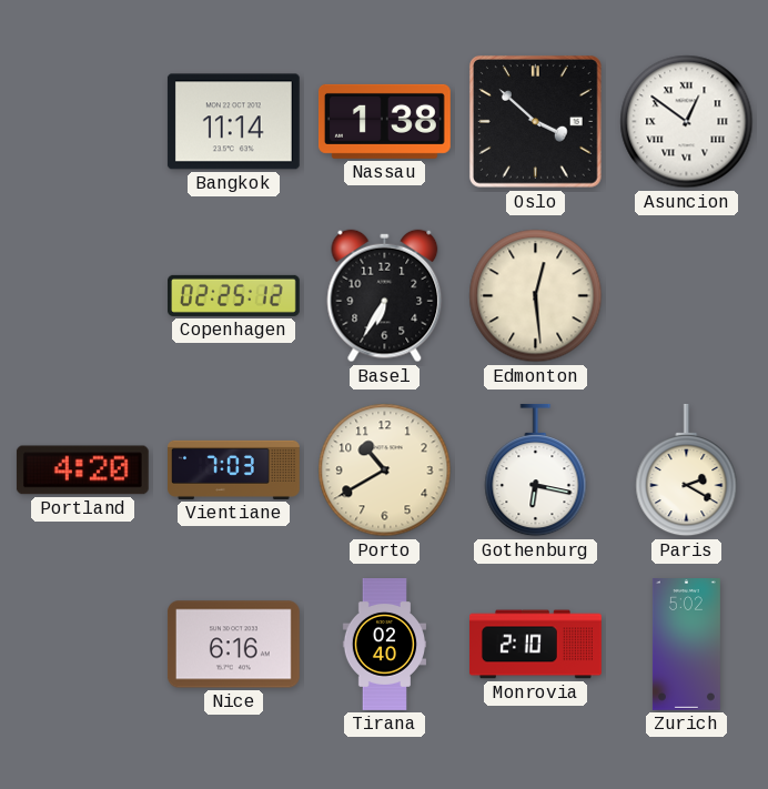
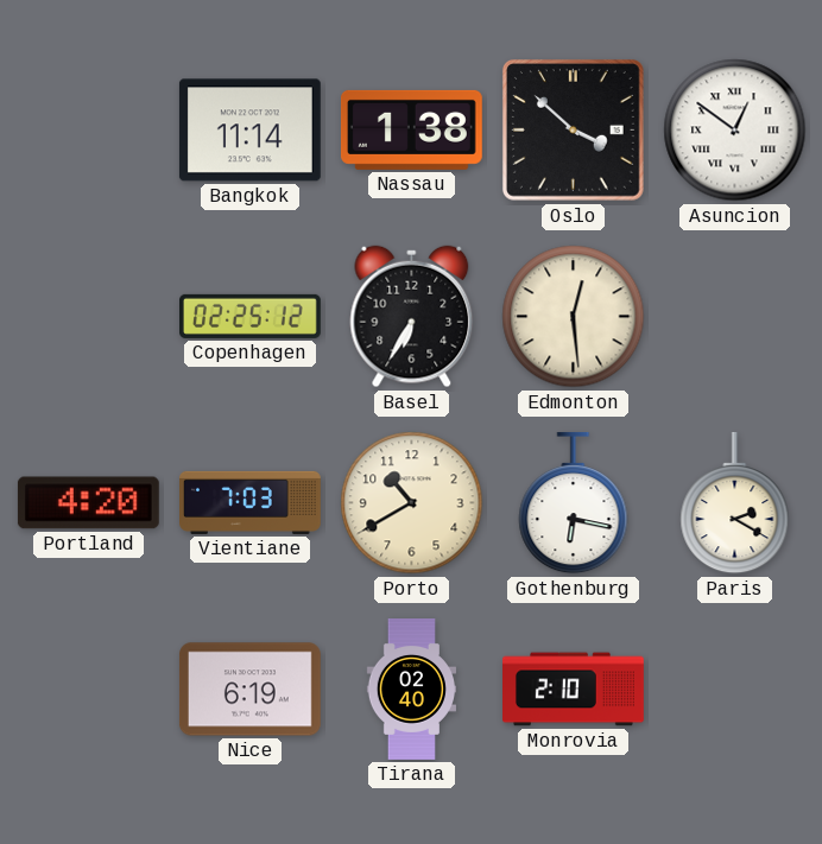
Nice: 6:16 -> 6:19 (249, 690)
Zurich: 5:02 -> none (686, 645)
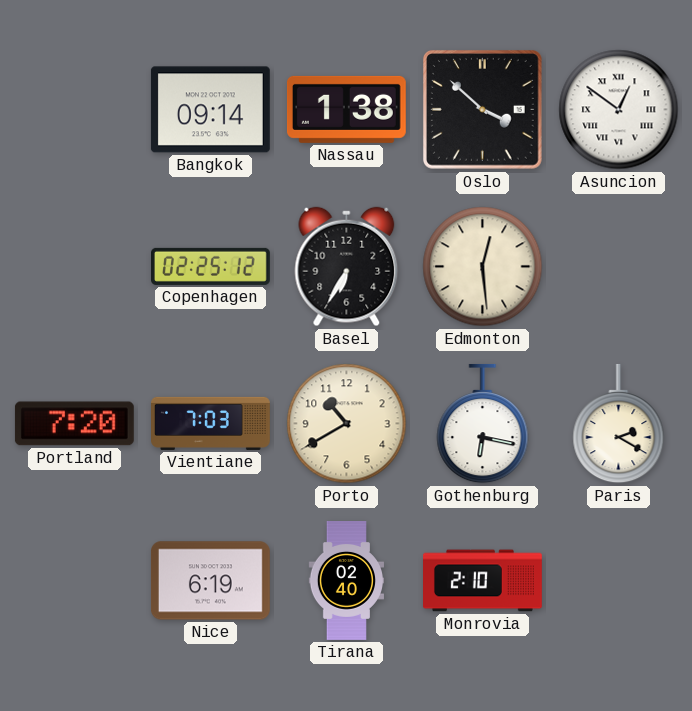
Bangkok: 11:14 -> 09:14 (210, 110)
Portland: 4:20 -> 7:20 (74, 424)
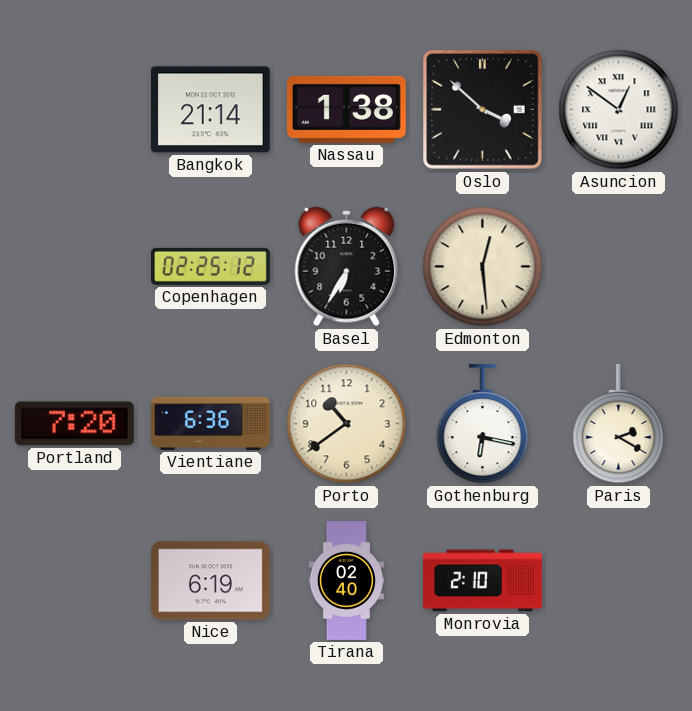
Bangkok: 09:14 -> 21:14 (210, 110)
Vientiane: 7:03 -> 6:36 (211, 423)
Porto: 10:40 -> 10:39 (347, 424)
